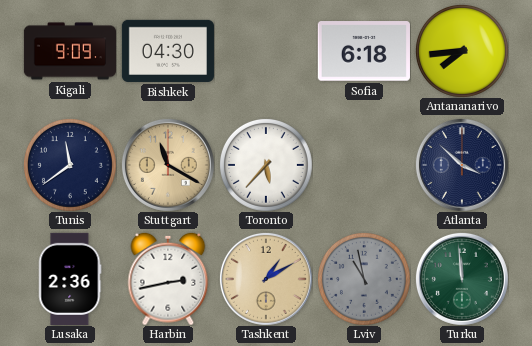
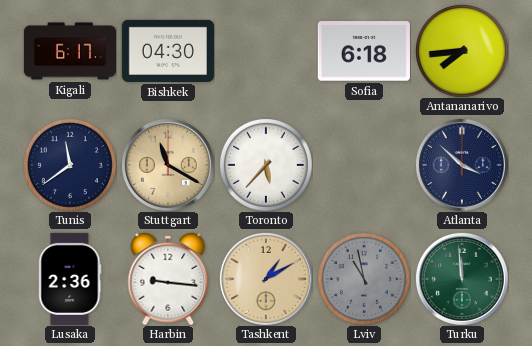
Kigali: 9:09 -> 6:17 (69, 51)
Harbin: 2:43 -> 9:16 (168, 279)
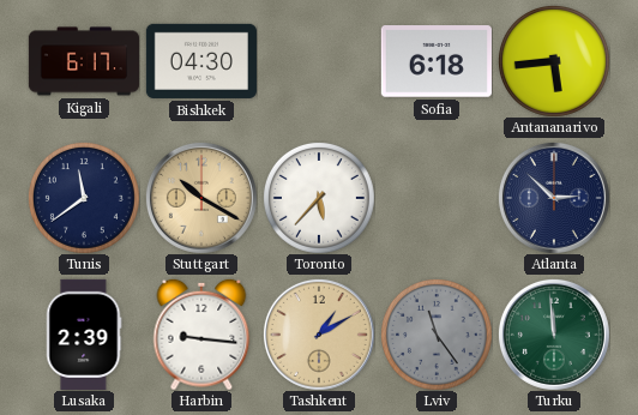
Antananarivo: 7:44 -> 5:44 (554, 61)
Stuttgart: 11:20 -> 10:20 (201, 198)
Atlanta: 3:52 -> 2:52 (554, 198)
Lusaka: 2:36 -> 2:39 (84, 335)
Lviv: 10:58 -> 11:24 (437, 335)
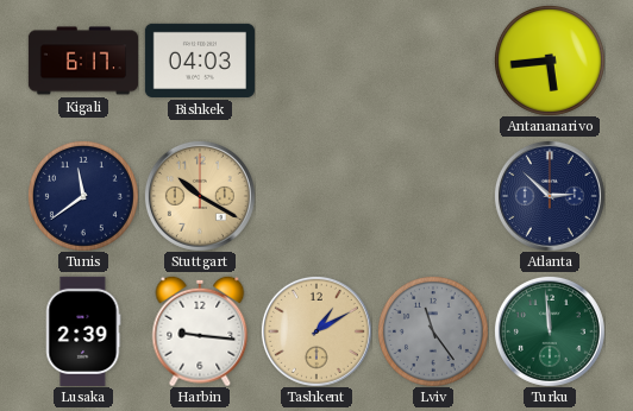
Bishkek: 04:30 -> 04:03 (200, 61)
Sofia: 6:18 -> none (437, 61)
Toronto: 5:37 -> none (319, 198)
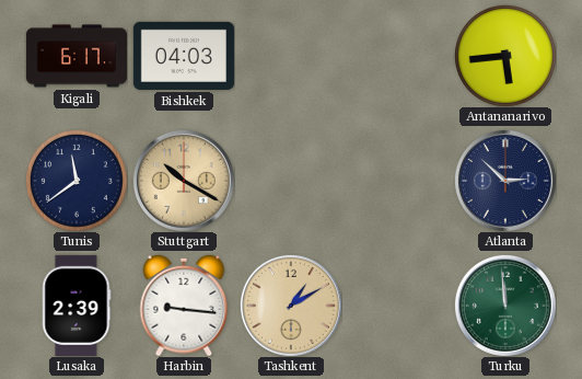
Lviv: 11:24 -> none (433, 331)
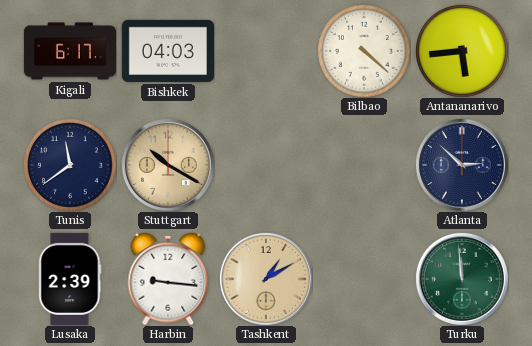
Bilbao: none -> 4:22 (364, 51)
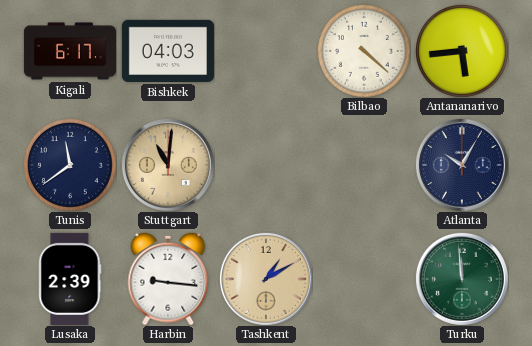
Stuttgart: 10:20 -> 11:01 (168, 165)
Atlanta: 2:52 -> 10:05 (462, 165)
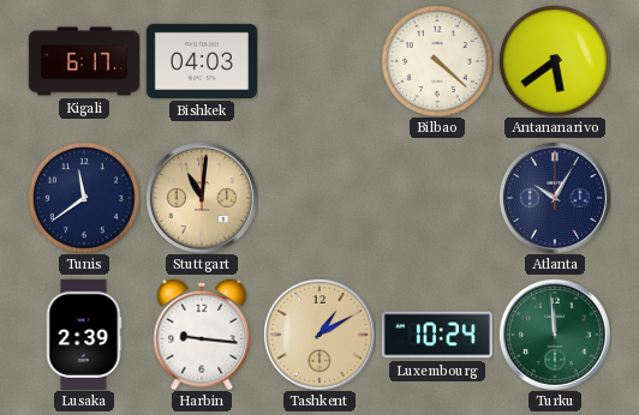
Antananarivo: 5:44 -> 5:39 (555, 61)
Luxembourg: none -> 10:24 (437, 335)
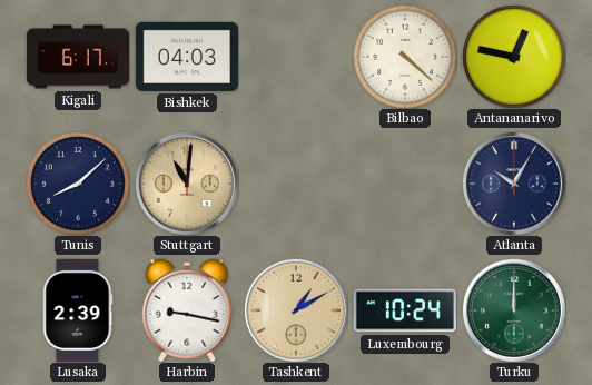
Antananarivo: 5:39 -> 12:47 (514, 57)
Tunis: 11:39 -> 8:08 (78, 184)
Harbin: 9:16 -> 9:17 (187, 310)
Turku: 11:59 -> 12:00 (514, 310)
